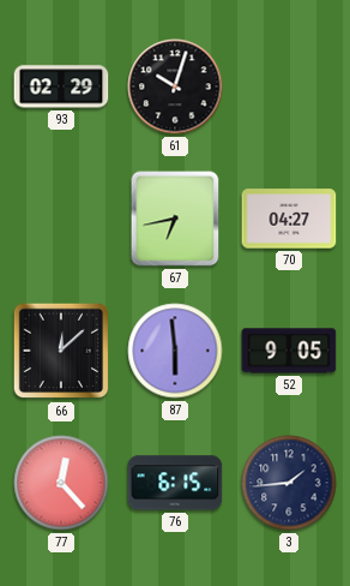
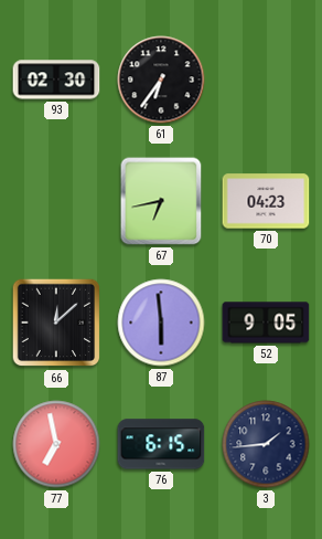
93: 02:29 -> 02:30 (56, 80)
61: 10:03 -> 6:36 (161, 80)
70: 04:27 -> 04:23 (266, 201)
77: 12:23 -> 6:58 (56, 444)
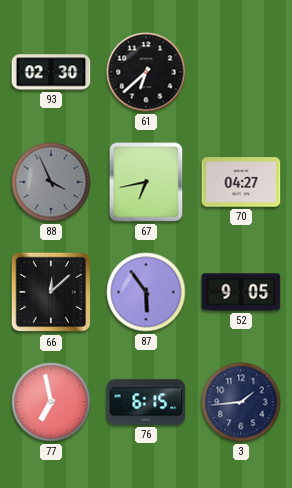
61: 6:36 -> 6:38 (146, 72)
88: none -> 3:56 (51, 182)
70: 04:23 -> 04:27 (241, 182)
87: 5:59 -> 5:54 (146, 292)
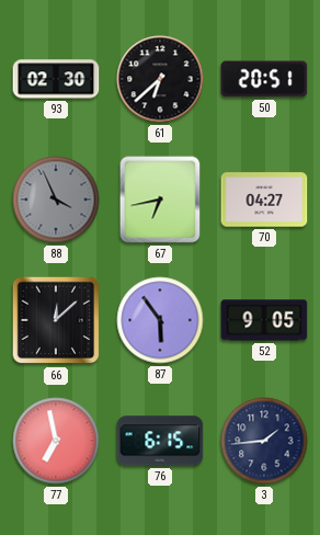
50: none -> 20:51 (264, 79)
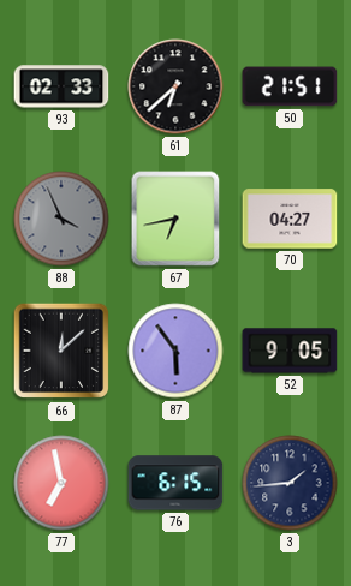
93: 02:30 -> 02:33 (61, 86)
50: 20:51 -> 21:51 (290, 86)
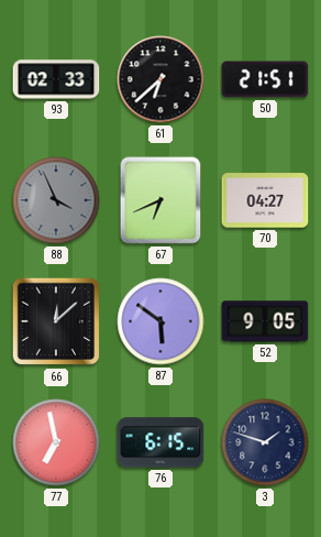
67: 6:43 -> 6:41 (160, 200)
87: 5:54 -> 5:51 (160, 321)
3: 1:44 -> 1:48 (265, 442)
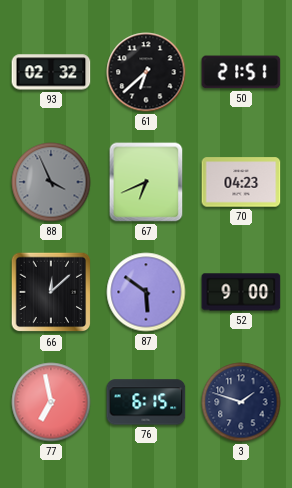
93: 02:33 -> 02:32 (51, 72)
70: 04:27 -> 04:23 (241, 182)
52: 9:05 -> 9:00 (241, 292)
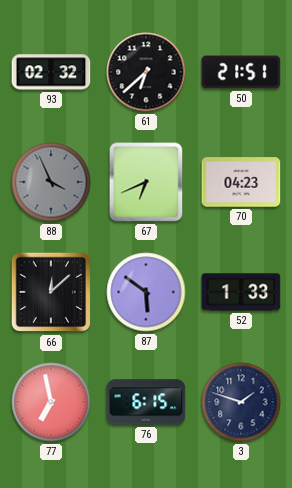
52: 9:00 -> 1:33 (241, 292)
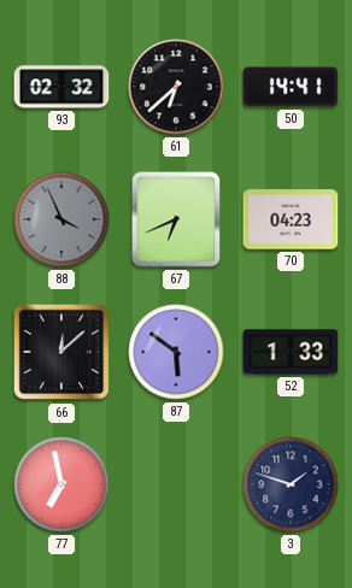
50: 21:51 -> 14:41 (291, 87)
76: 6:15 -> none (146, 402)
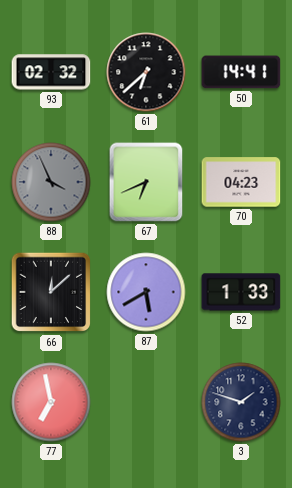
87: 5:51 -> 5:40 (146, 292)
